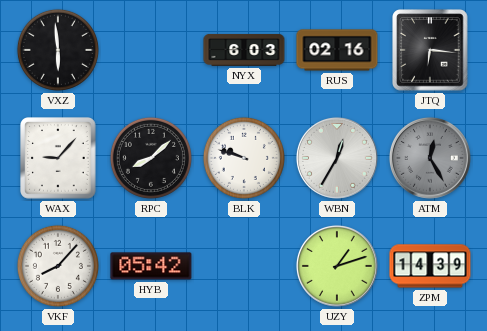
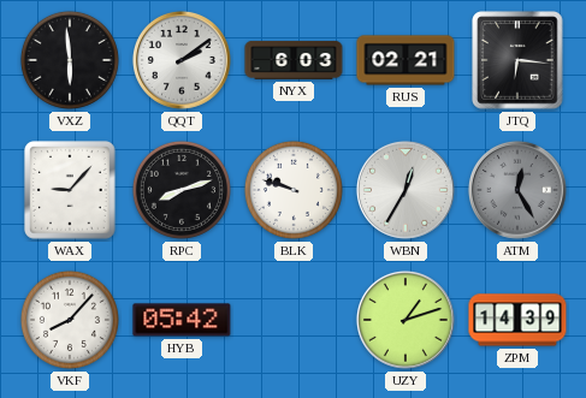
QQT: none -> 2:09 (182, 60)
RUS: 02:16 -> 02:21 (406, 60)
RPC: 8:08 -> 8:12 (182, 190)
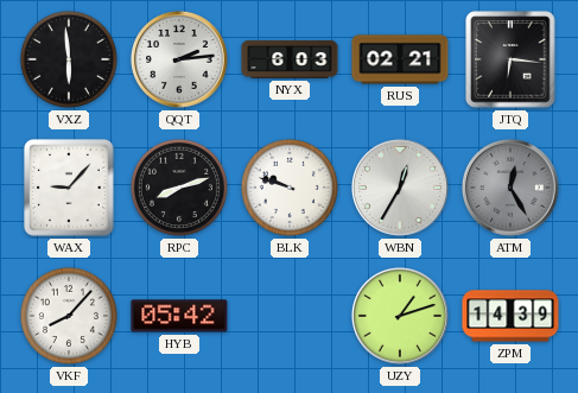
QQT: 2:09 -> 2:14 (179, 59)
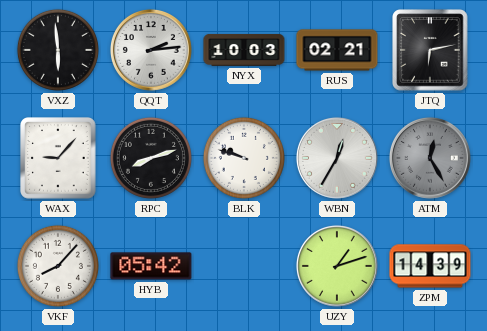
NYX: 6:03 -> 10:03 (244, 50)
JTQ: 6:16 -> 6:13 (430, 50)
